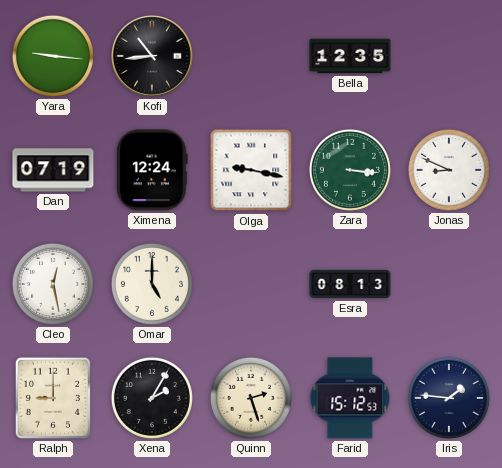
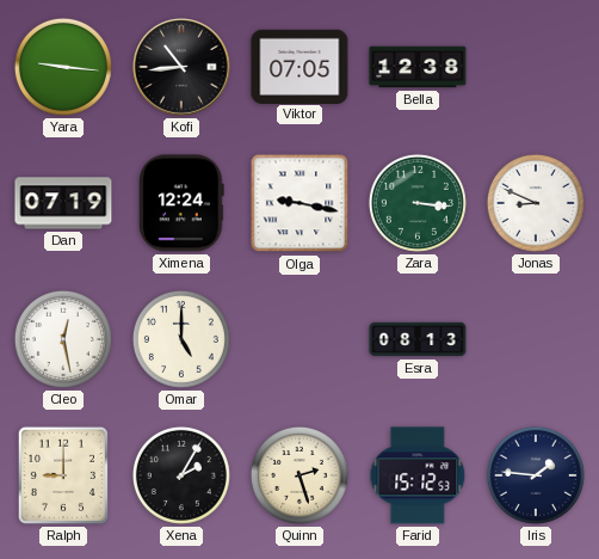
Viktor: none -> 07:05 (299, 66)
Bella: 12:35 -> 12:38 (418, 67)
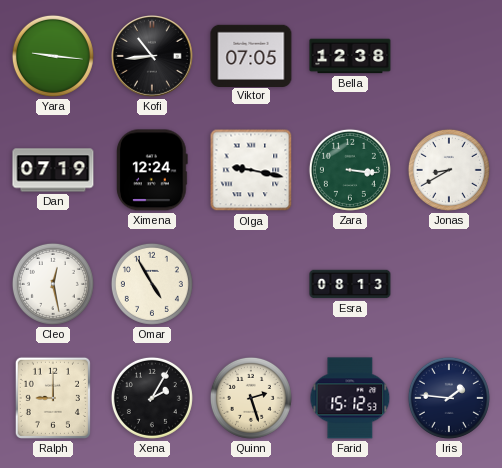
Jonas: 8:49 -> 8:40 (449, 170)
Omar: 5:00 -> 4:55 (152, 284)
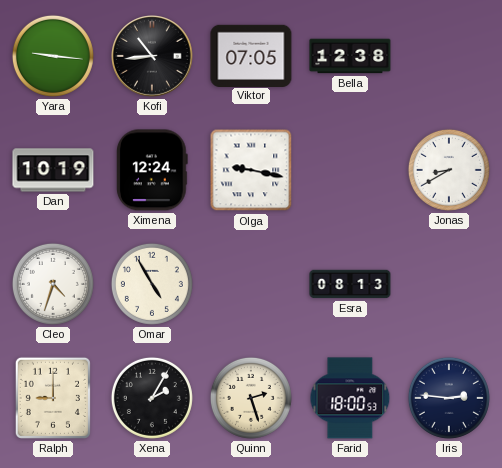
Dan: 07:19 -> 10:19 (53, 170)
Zara: 3:16 -> none (350, 170)
Cleo: 12:28 -> 4:33 (53, 284)
Farid: 15:12 -> 18:00 (350, 398)
Iris: 1:46 -> 2:46 (449, 398)
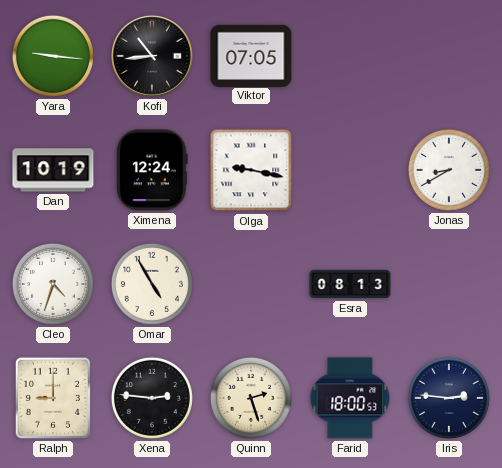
Bella: 12:38 -> none (350, 56)
Xena: 2:05 -> 2:46 (152, 398)
